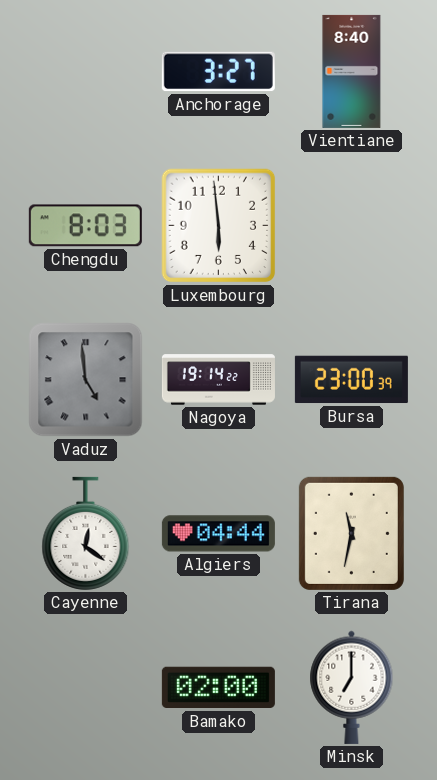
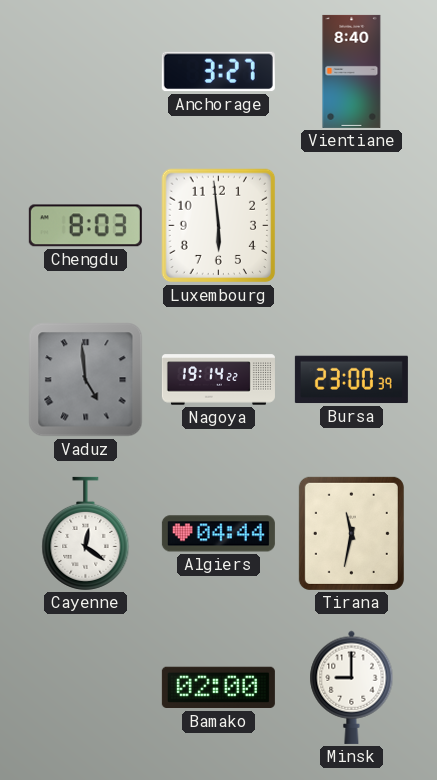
Minsk: 7:00 -> 9:00 (352, 687)
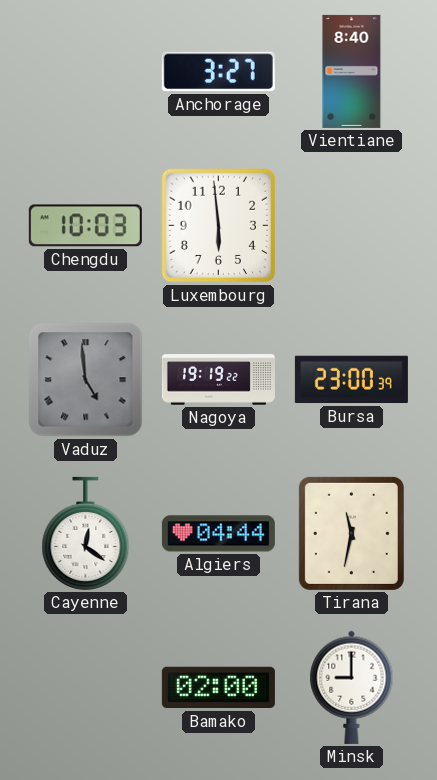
Chengdu: 8:03 -> 10:03 (85, 226)
Nagoya: 19:14 -> 19:19 (218, 380)
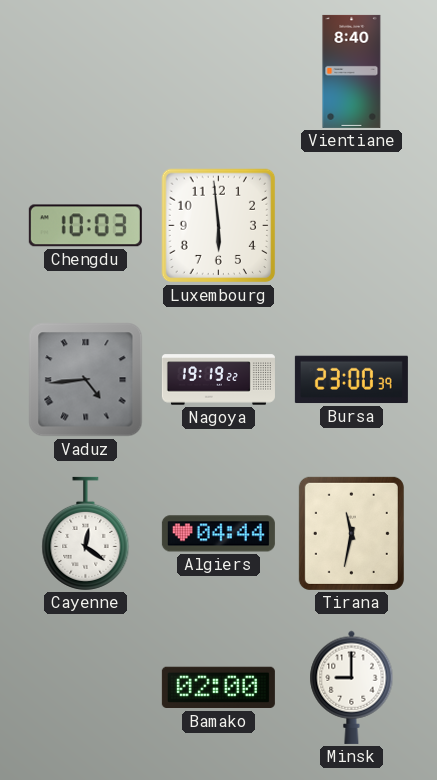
Anchorage: 3:27 -> none (218, 72)
Vaduz: 4:59 -> 4:44 (86, 380)
